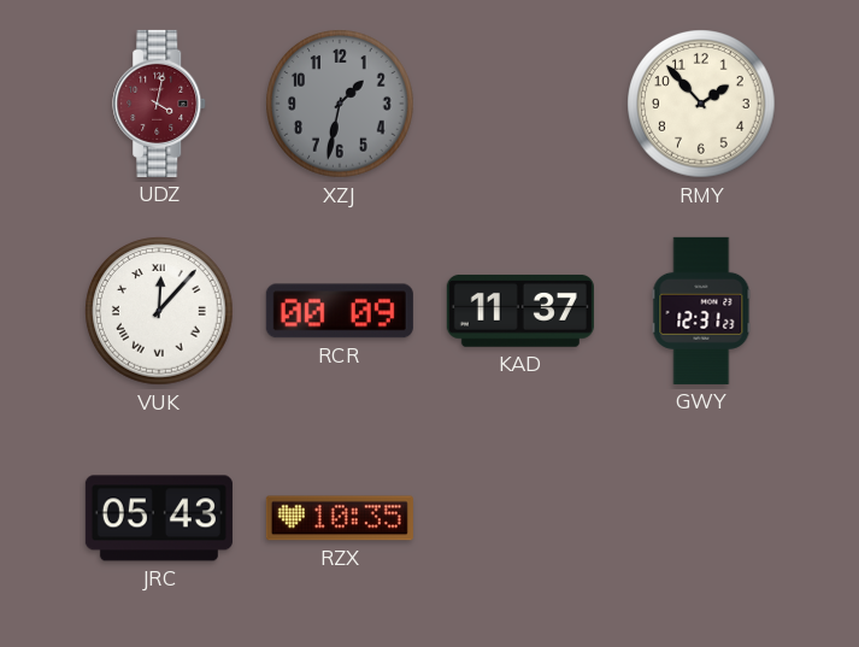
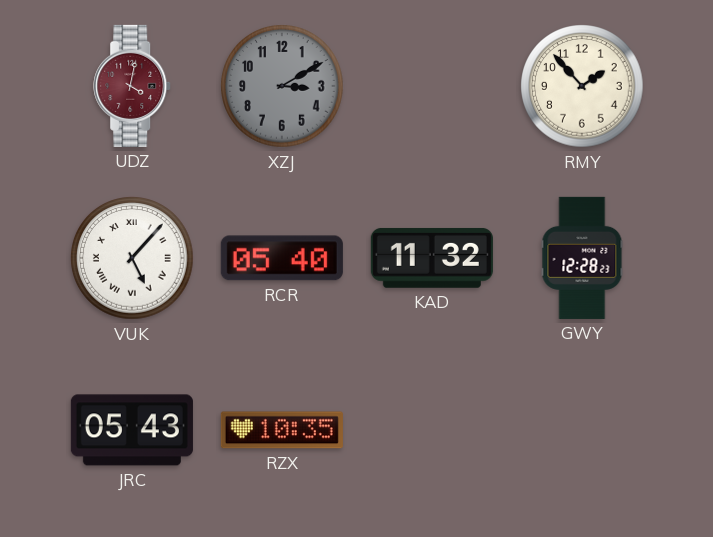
XZJ: 1:32 -> 3:10 (282, 86)
VUK: 12:07 -> 5:07 (132, 258)
RCR: 00:09 -> 05:40 (282, 258)
KAD: 11:37 -> 11:32 (432, 258)
GWY: 12:31 -> 12:28 (582, 258)
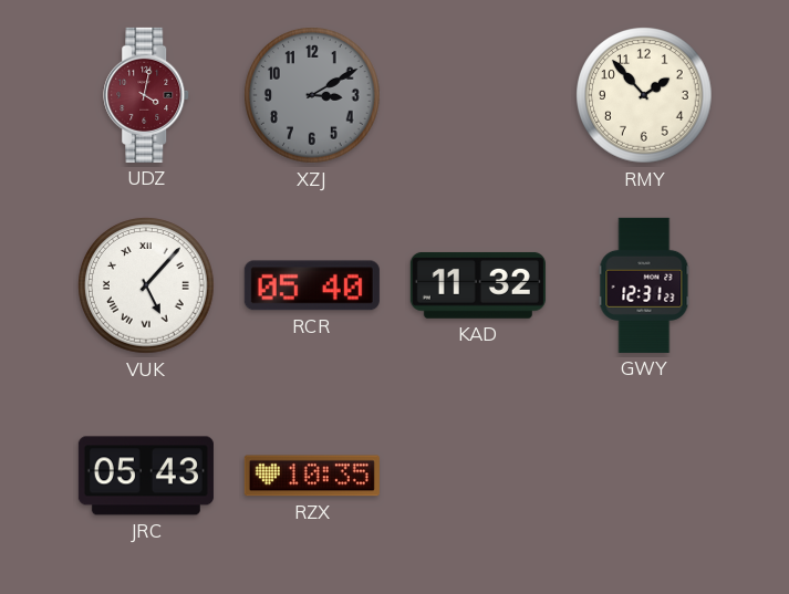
GWY: 12:28 -> 12:31 (644, 285)
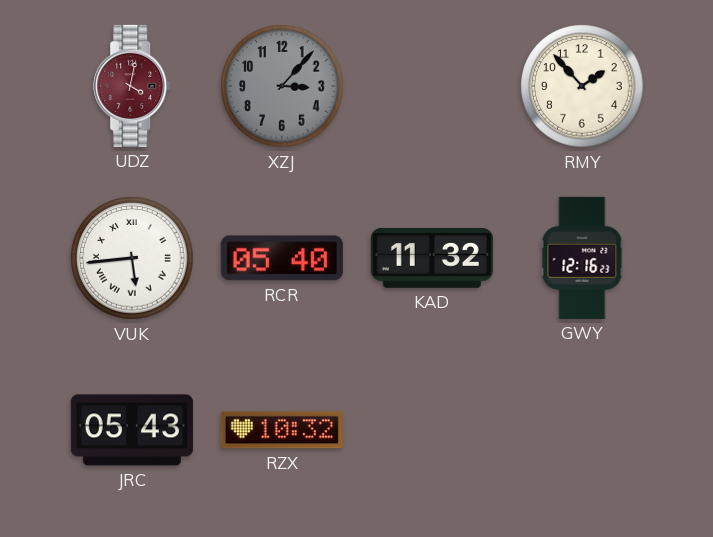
XZJ: 3:10 -> 3:07 (282, 86)
VUK: 5:07 -> 5:44 (132, 258)
GWY: 12:31 -> 12:16 (582, 258)
RZX: 10:35 -> 10:32 (282, 430)
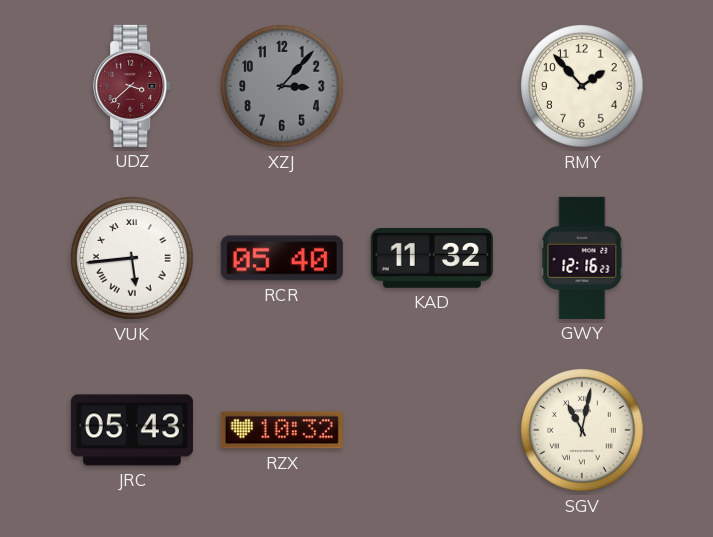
UDZ: 4:02 -> 3:38 (133, 86)
SGV: none -> 11:02 (582, 430)
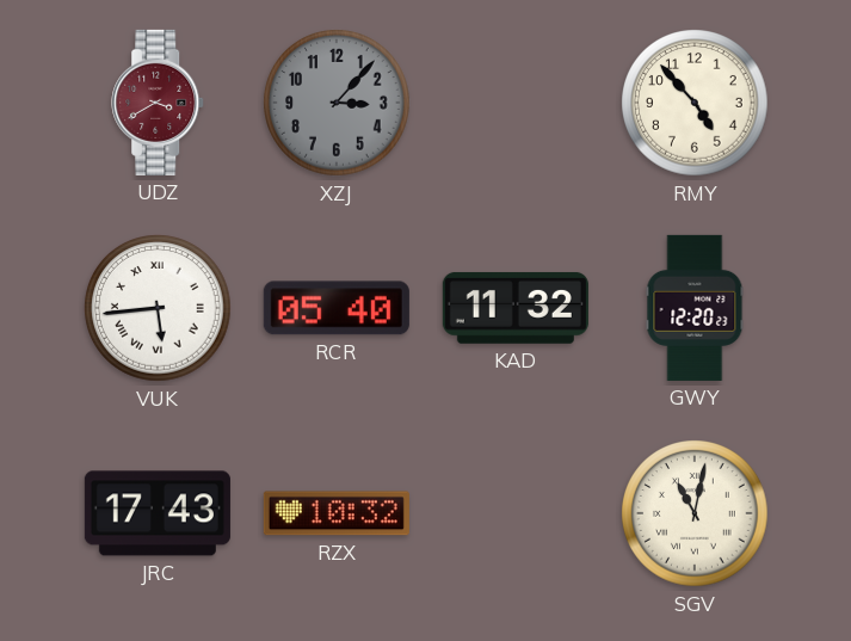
UDZ: 3:38 -> 3:40 (159, 103)
RMY: 1:53 -> 4:53 (695, 103)
GWY: 12:16 -> 12:20 (695, 308)
JRC: 05:43 -> 17:43 (158, 513)
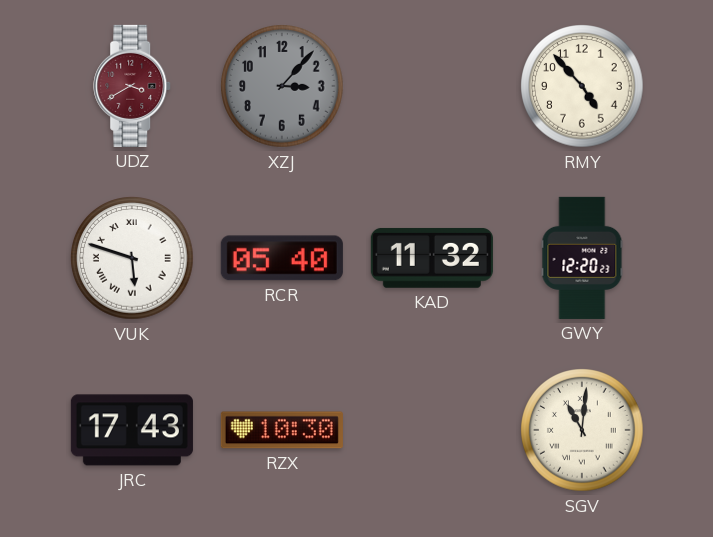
VUK: 5:44 -> 5:48 (132, 258)
RZX: 10:32 -> 10:30 (282, 430)
SGV: 11:02 -> 11:01 (582, 430)
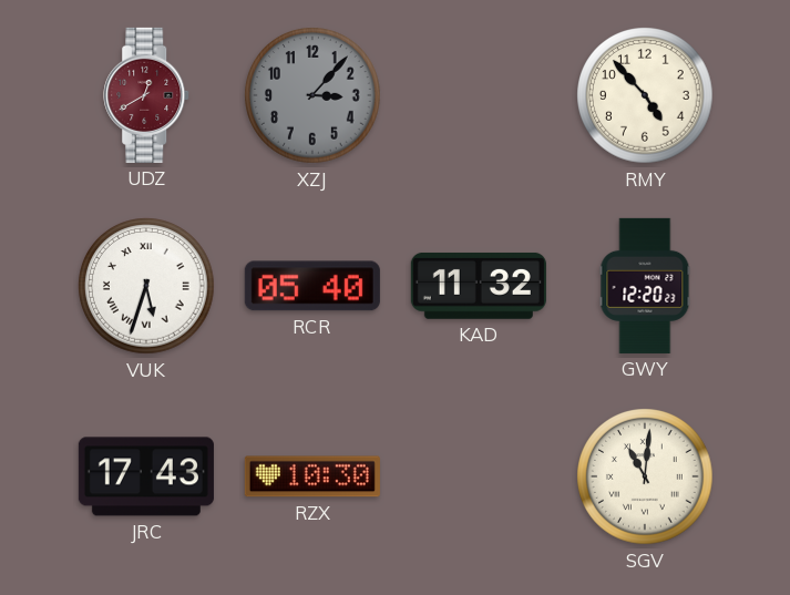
UDZ: 3:40 -> 12:40 (147, 95)
VUK: 5:48 -> 5:33 (146, 286)
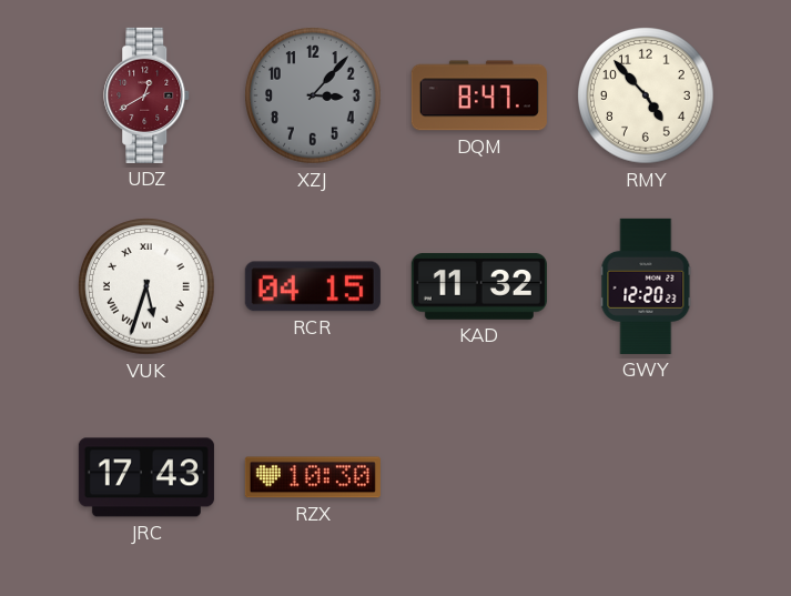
DQM: none -> 8:47 (479, 95)
RCR: 05:40 -> 04:15 (313, 286)
SGV: 11:01 -> none (645, 476)
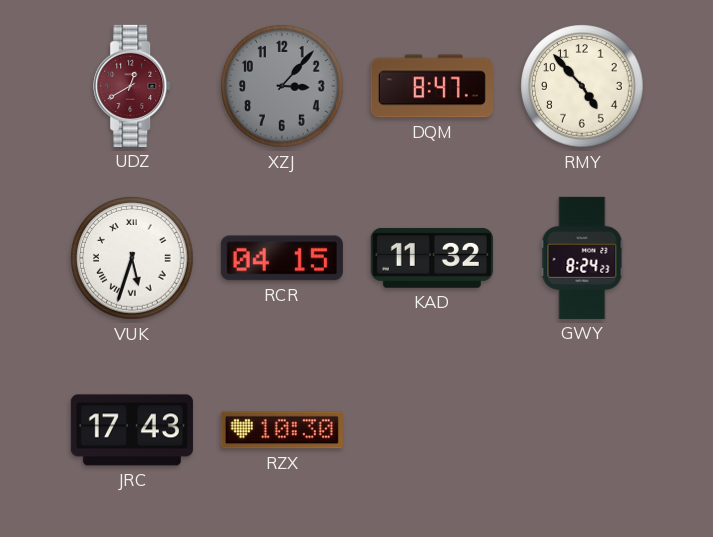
GWY: 12:20 -> 8:24 (582, 258)
